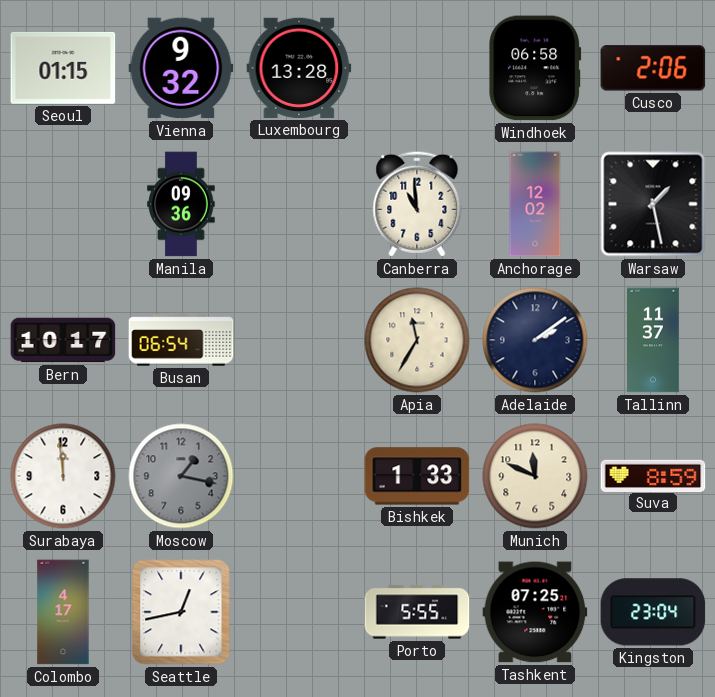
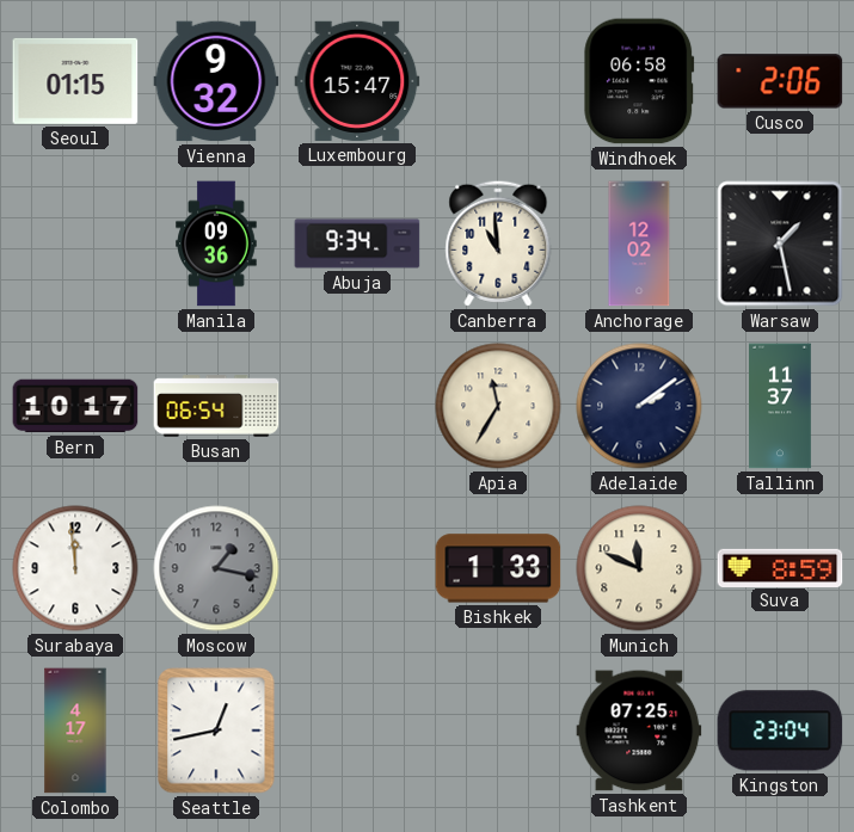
Luxembourg: 13:28 -> 15:47 (357, 81)
Abuja: none -> 9:34 (357, 244)
Porto: 5:55 -> none (417, 612)
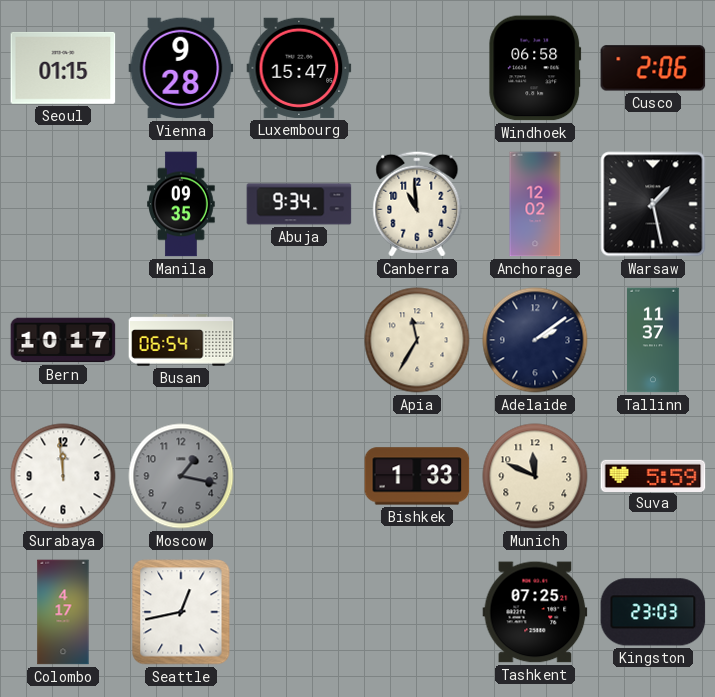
Vienna: 9:32 -> 9:28 (181, 68)
Manila: 09:36 -> 09:35 (181, 204)
Suva: 8:59 -> 5:59 (653, 475)
Kingston: 23:04 -> 23:03 (653, 612)
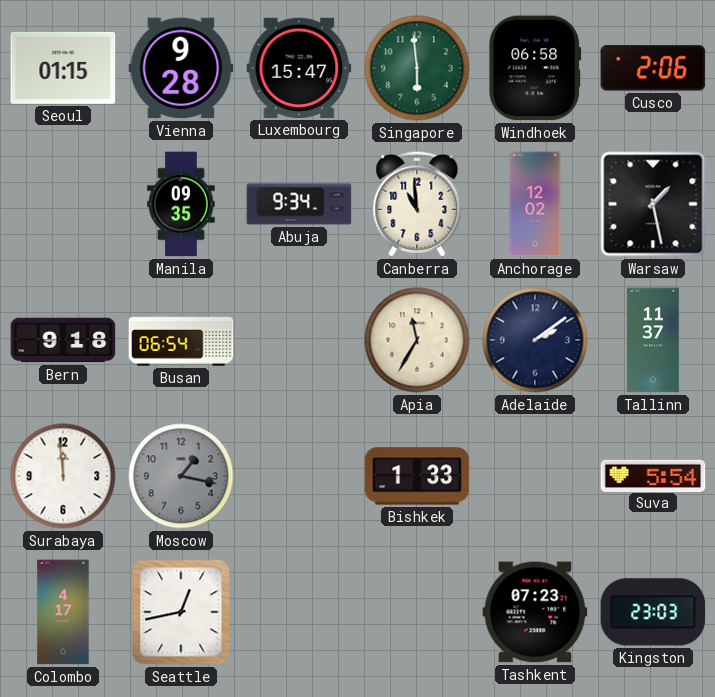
Singapore: none -> 5:59 (417, 68)
Bern: 10:17 -> 9:18 (63, 340)
Munich: 11:49 -> none (535, 476)
Suva: 5:59 -> 5:54 (653, 475)
Tashkent: 07:25 -> 07:23 (535, 612)
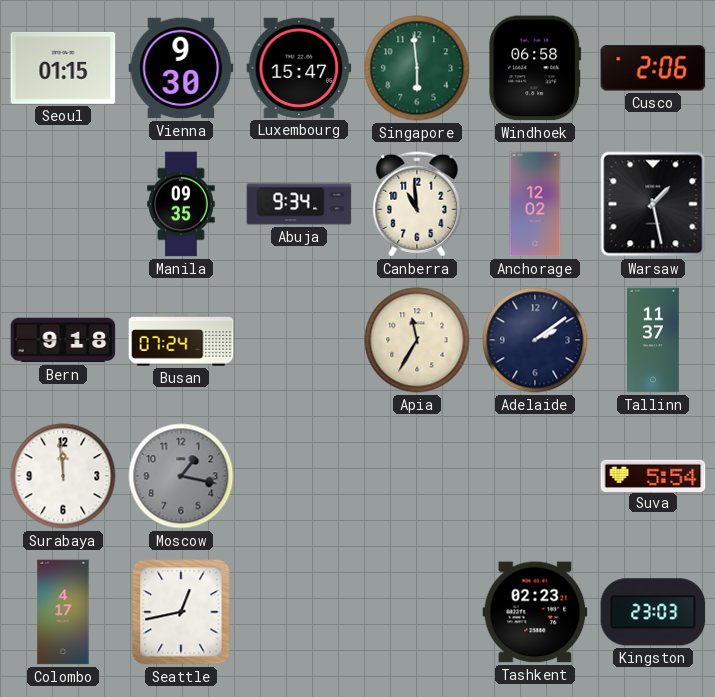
Vienna: 9:28 -> 9:30 (181, 68)
Busan: 06:54 -> 07:24 (181, 340)
Bishkek: 1:33 -> none (417, 476)
Tashkent: 07:23 -> 02:23 (535, 612)
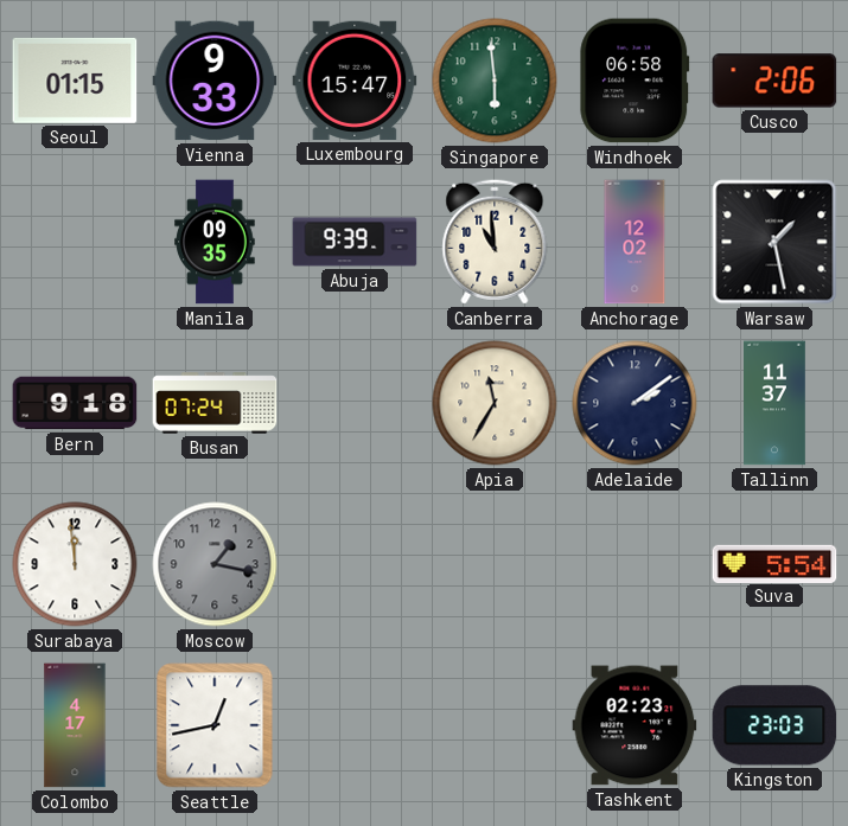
Vienna: 9:30 -> 9:33 (215, 81)
Abuja: 9:34 -> 9:39 (355, 242)
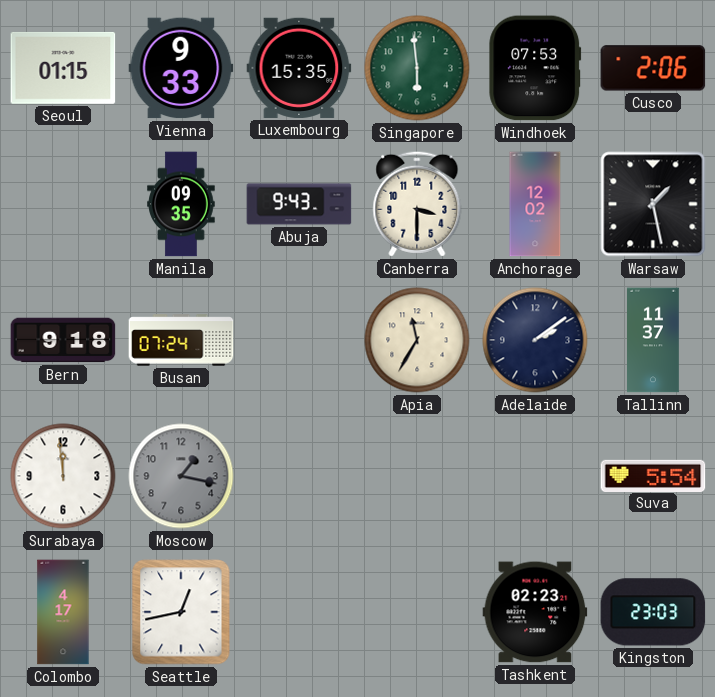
Luxembourg: 15:47 -> 15:35 (299, 68)
Windhoek: 06:58 -> 07:53 (535, 68)
Abuja: 9:39 -> 9:43 (299, 204)
Canberra: 10:59 -> 3:30 (417, 204)
